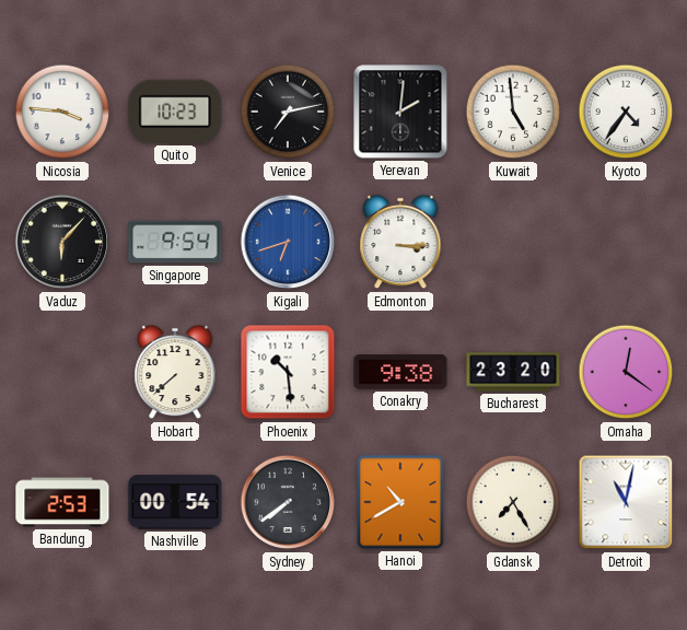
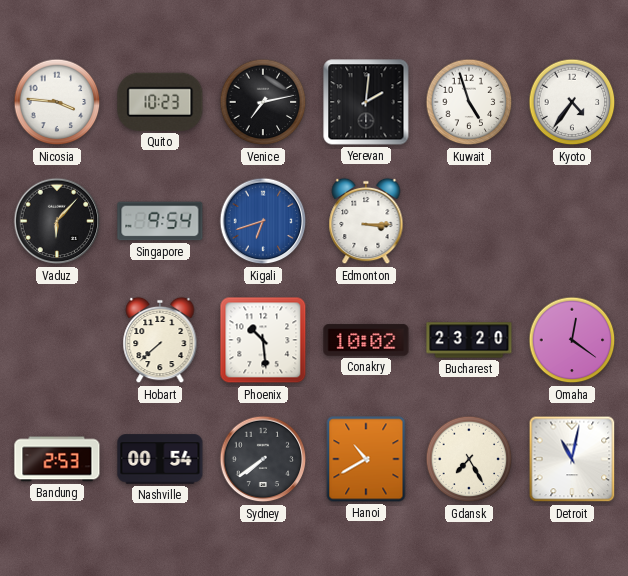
Kuwait: 4:59 -> 4:57 (469, 102)
Conakry: 9:38 -> 10:02 (366, 340)
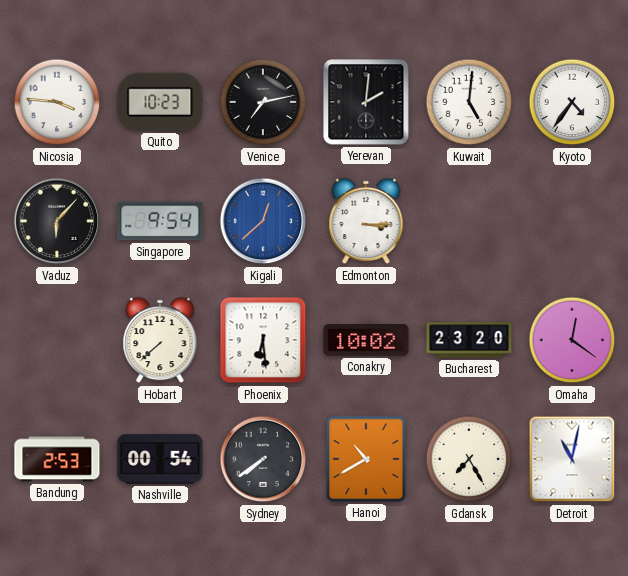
Kuwait: 4:57 -> 5:01 (469, 102)
Kigali: 6:42 -> 12:38 (263, 221)
Phoenix: 10:29 -> 6:29 (263, 340)
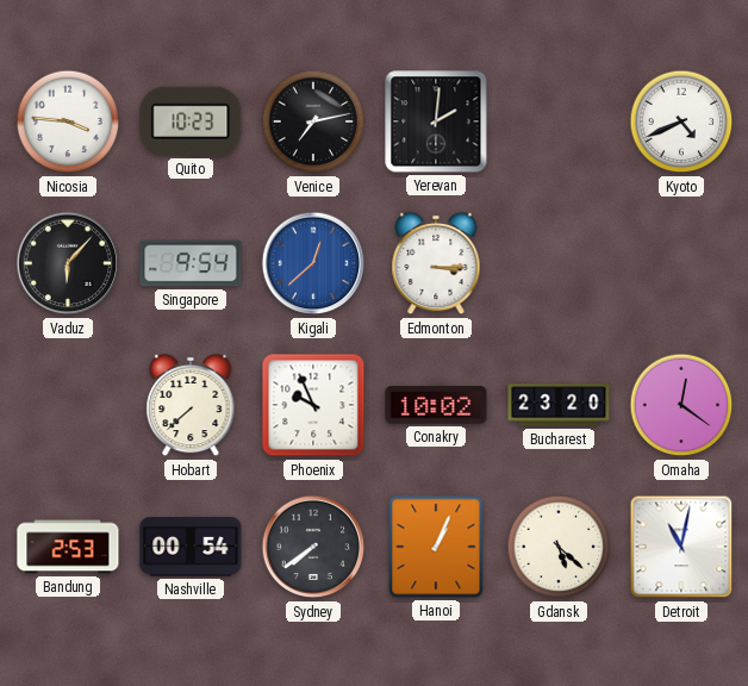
Kuwait: 5:01 -> none (469, 102)
Kyoto: 4:36 -> 4:41 (681, 121)
Phoenix: 6:29 -> 9:56 (313, 405)
Hanoi: 10:40 -> 1:04 (436, 547)
Gdansk: 7:25 -> 5:22 (559, 547)
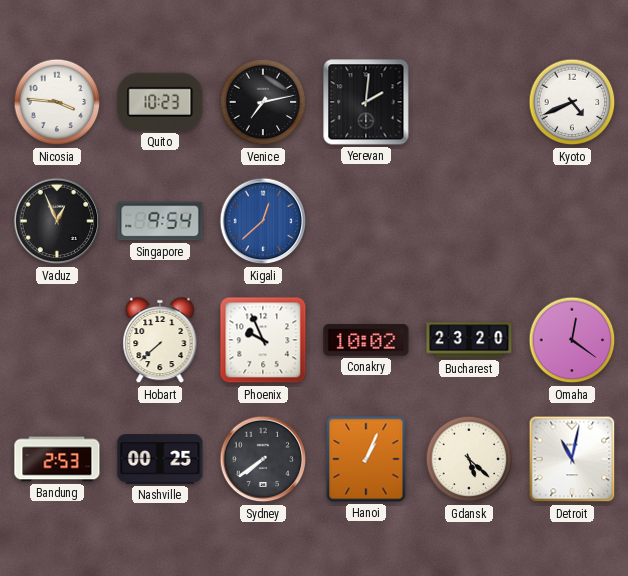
Vaduz: 6:07 -> 12:56 (57, 221)
Edmonton: 3:15 -> none (436, 263)
Nashville: 00:54 -> 00:25 (160, 459)
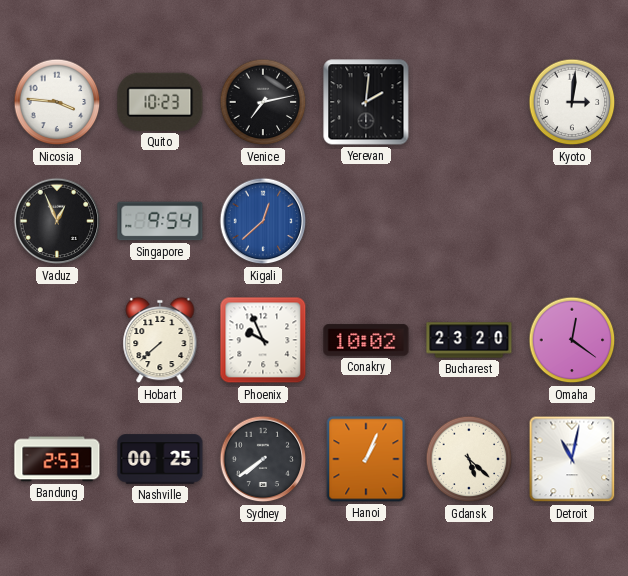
Kyoto: 4:41 -> 3:01 (572, 102)
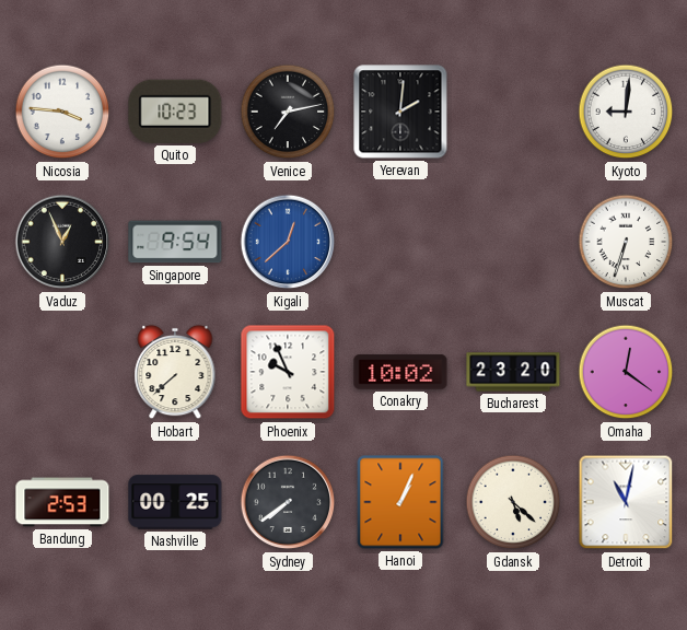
Kyoto: 3:01 -> 9:01 (626, 112)
Muscat: none -> 6:33 (626, 242)
